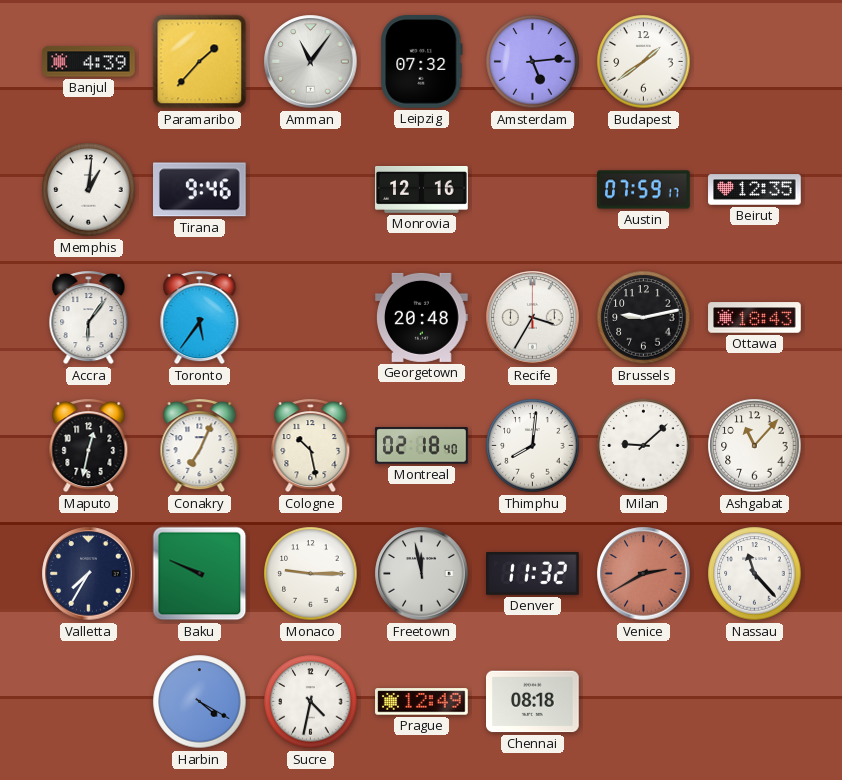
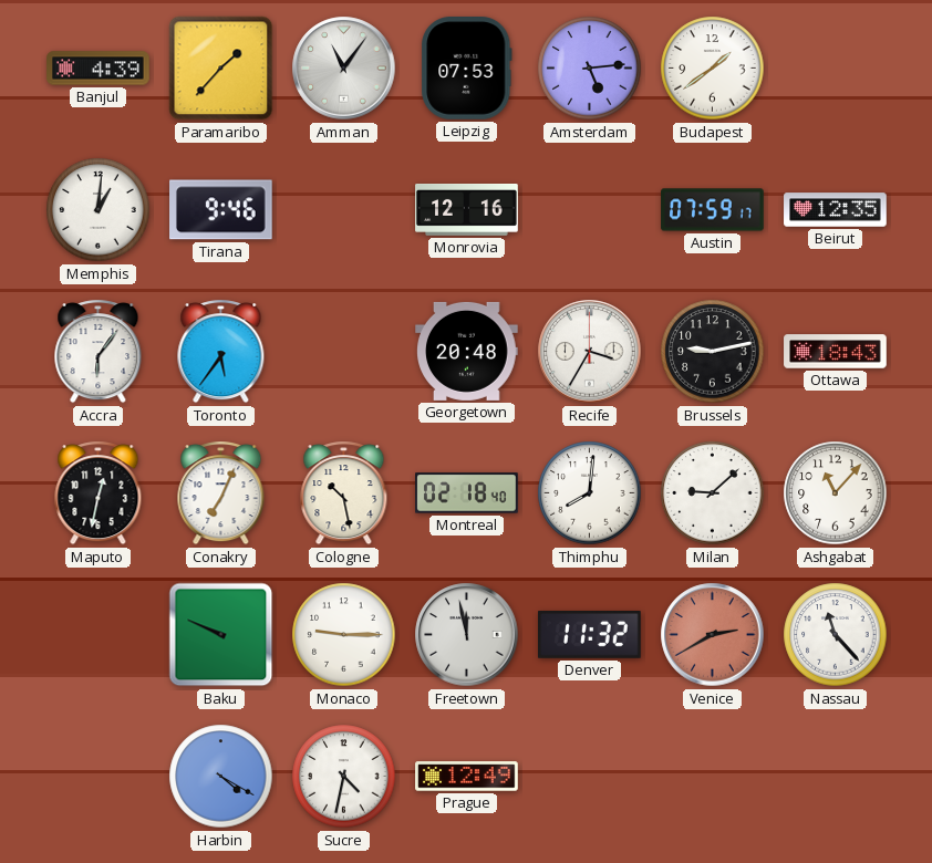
Leipzig: 07:32 -> 07:53 (467, 69)
Valletta: 7:35 -> none (89, 574)
Chennai: 08:18 -> none (533, 702)
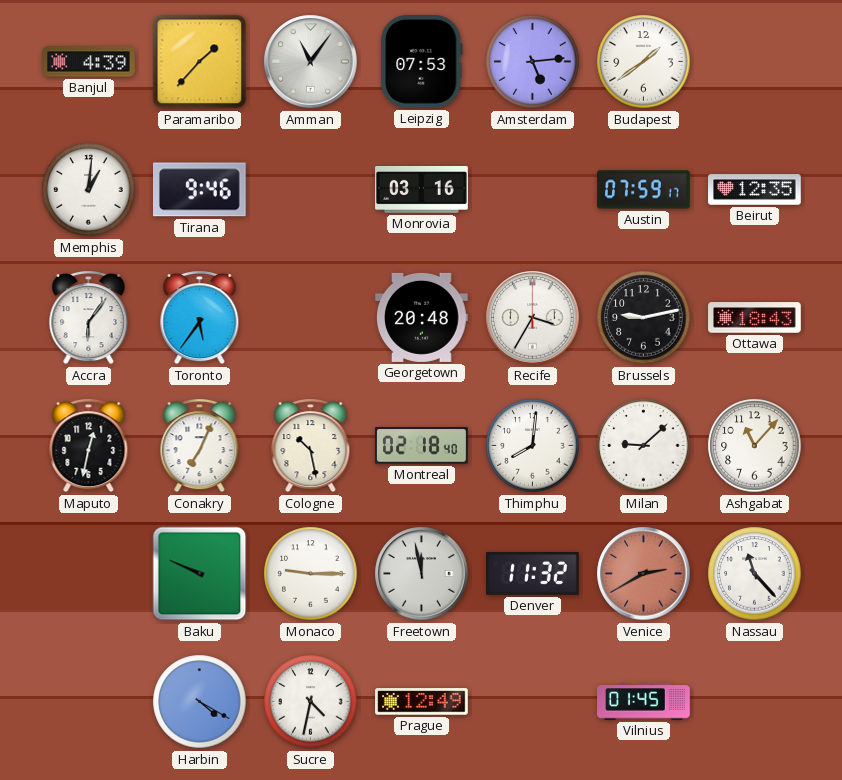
Monrovia: 12:16 -> 03:16 (422, 190)
Vilnius: none -> 01:45 (644, 702)
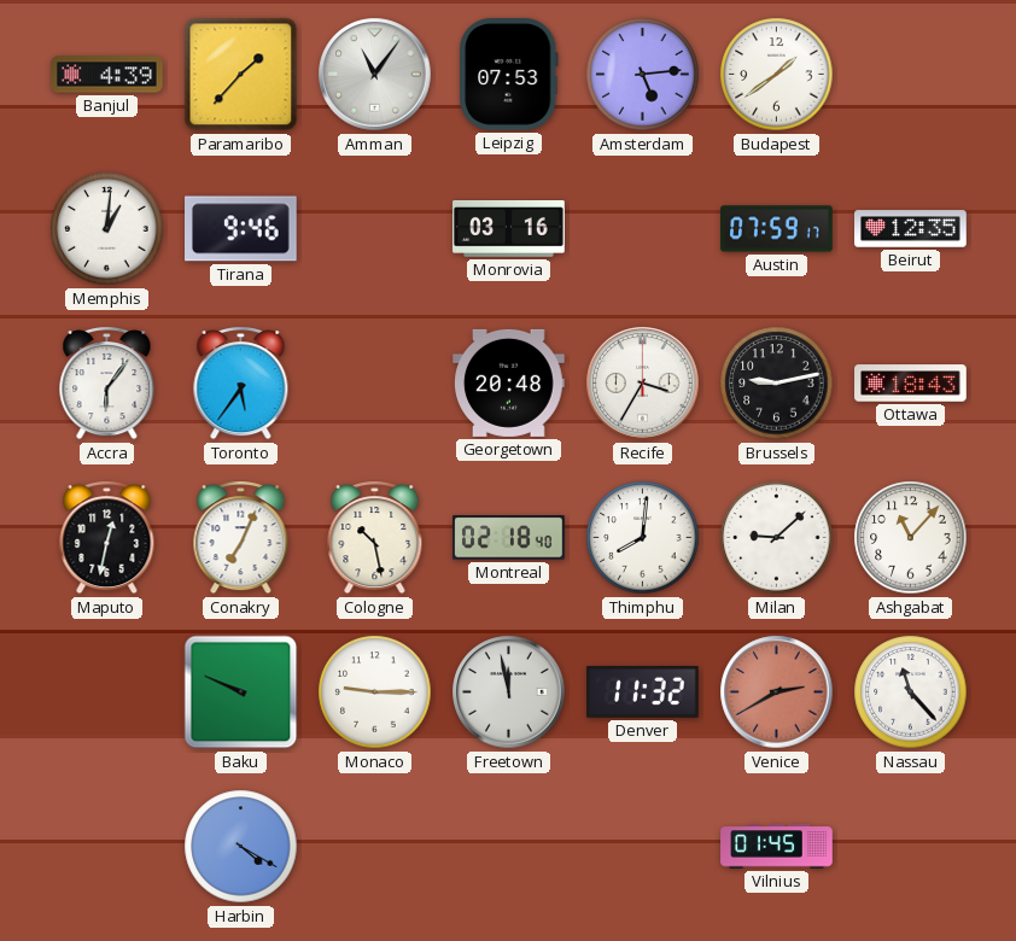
Sucre: 4:32 -> none (311, 702)
Prague: 12:49 -> none (422, 702)
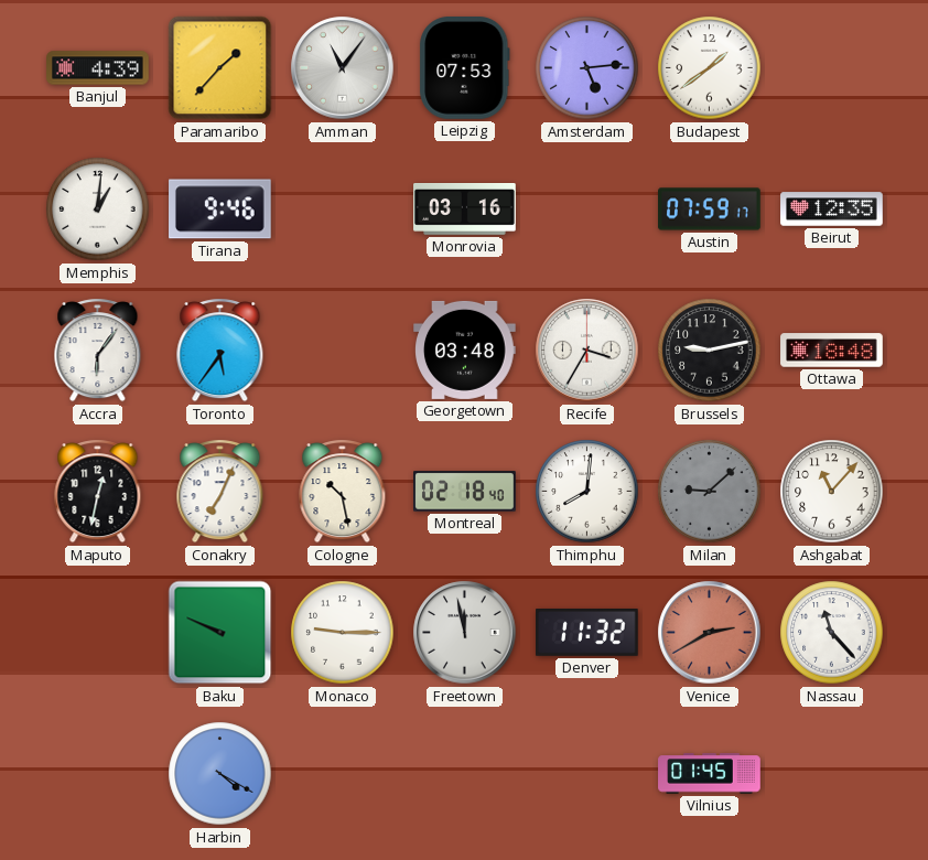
Georgetown: 20:48 -> 03:48 (465, 350)
Ottawa: 18:43 -> 18:48 (832, 351)
Milan dial: white -> grey (710, 492)
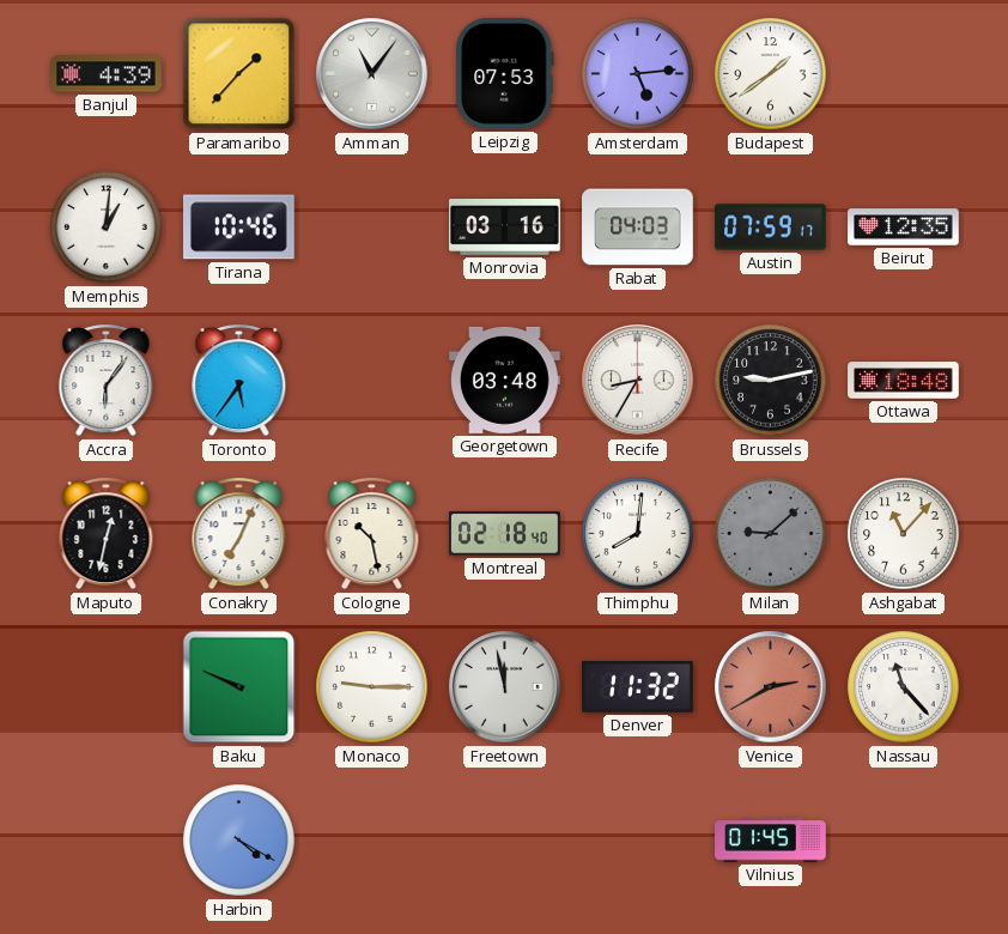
Tirana: 9:46 -> 10:46 (239, 228)
Rabat: none -> 04:03 (638, 228)
Recife: 3:35 -> 8:35 (638, 381)
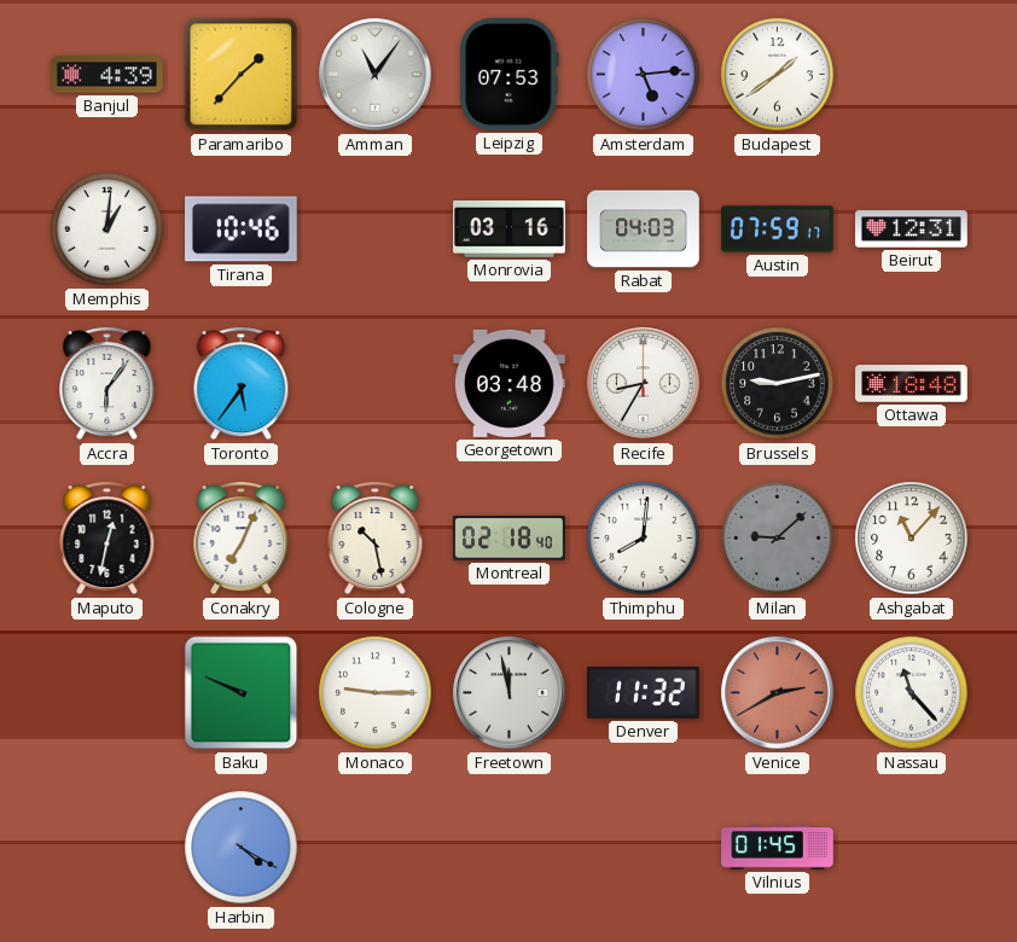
Beirut: 12:35 -> 12:31 (912, 229)
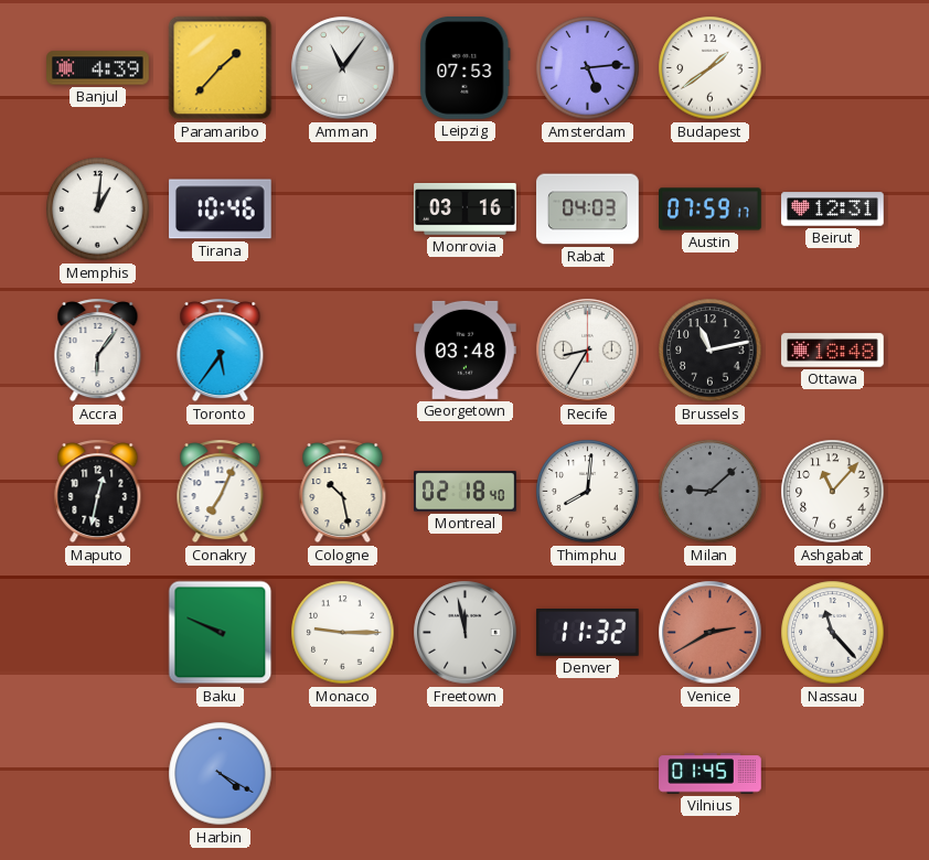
Brussels: 9:13 -> 11:13 (711, 351)
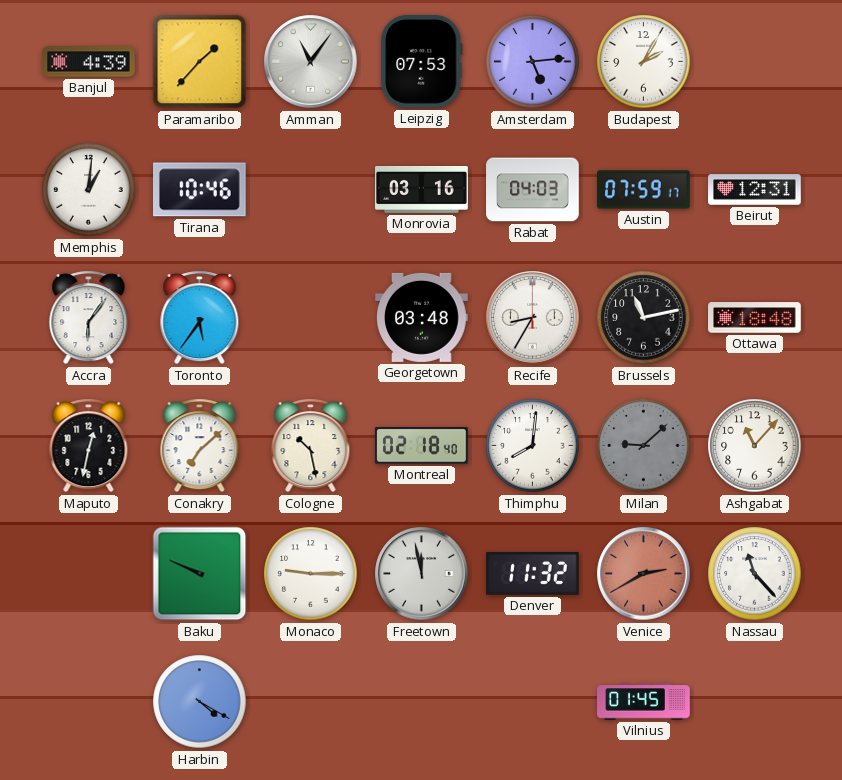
Budapest: 1:39 -> 2:05 (644, 62)
Conakry: 7:04 -> 7:08 (200, 446)
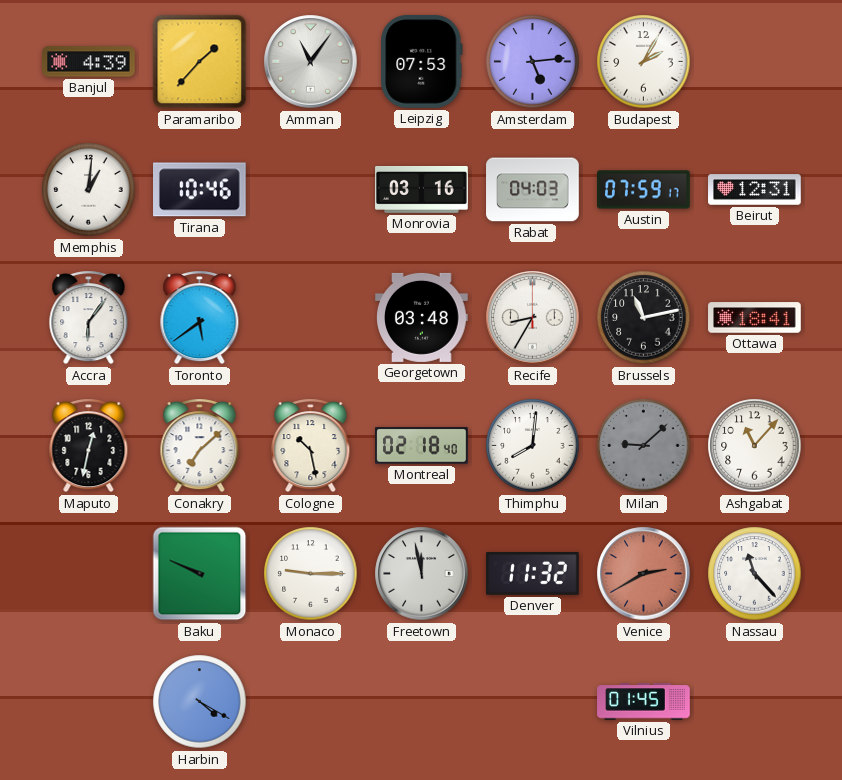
Toronto: 5:36 -> 5:39 (200, 318)
Ottawa: 18:48 -> 18:41 (755, 318)
